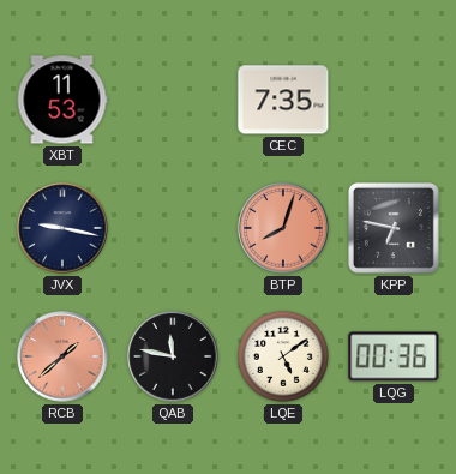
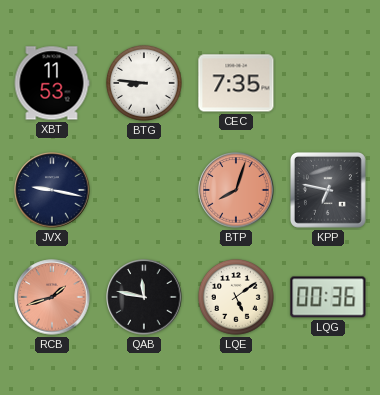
BTG: none -> 8:46 (144, 83)
RCB: 1:38 -> 1:42 (52, 297)
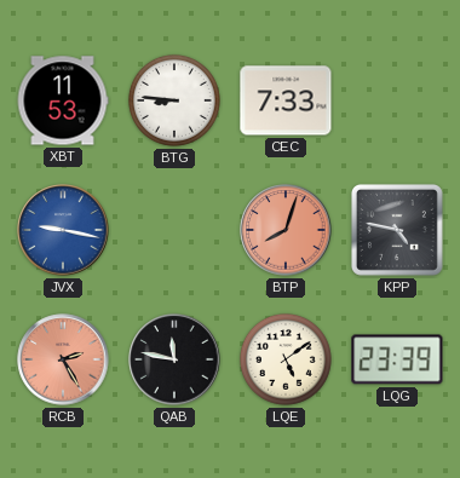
CEC: 7:35 -> 7:33 (286, 100)
JVX dial: navy -> blue (63, 230)
KPP: 6:47 -> 4:47 (397, 230)
RCB: 1:42 -> 2:25 (63, 359)
LQG: 00:36 -> 23:39 (397, 359)
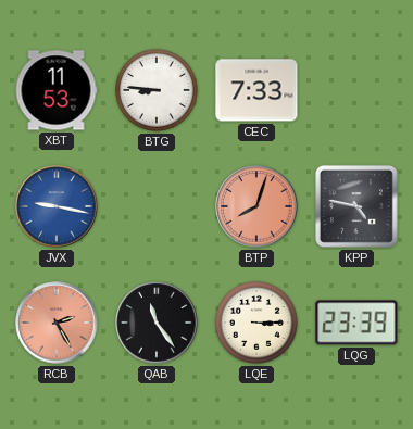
QAB: 11:47 -> 11:24 (157, 323)
LQE: 5:09 -> 3:15 (256, 323)
